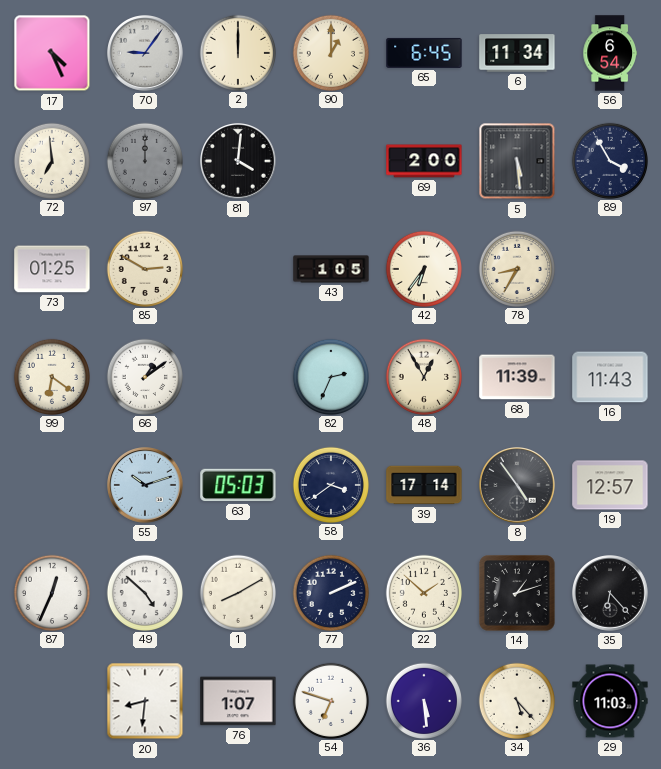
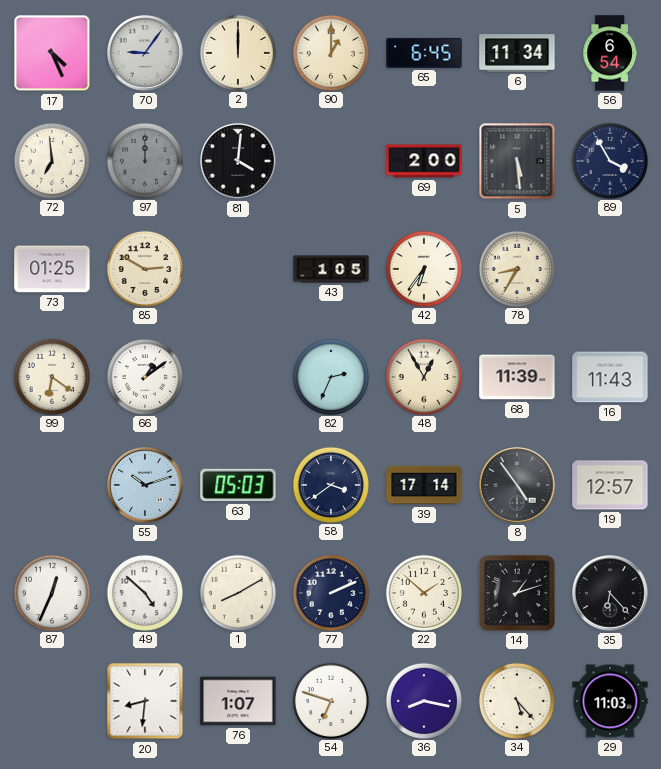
36: 5:29 -> 8:17 (423, 700)
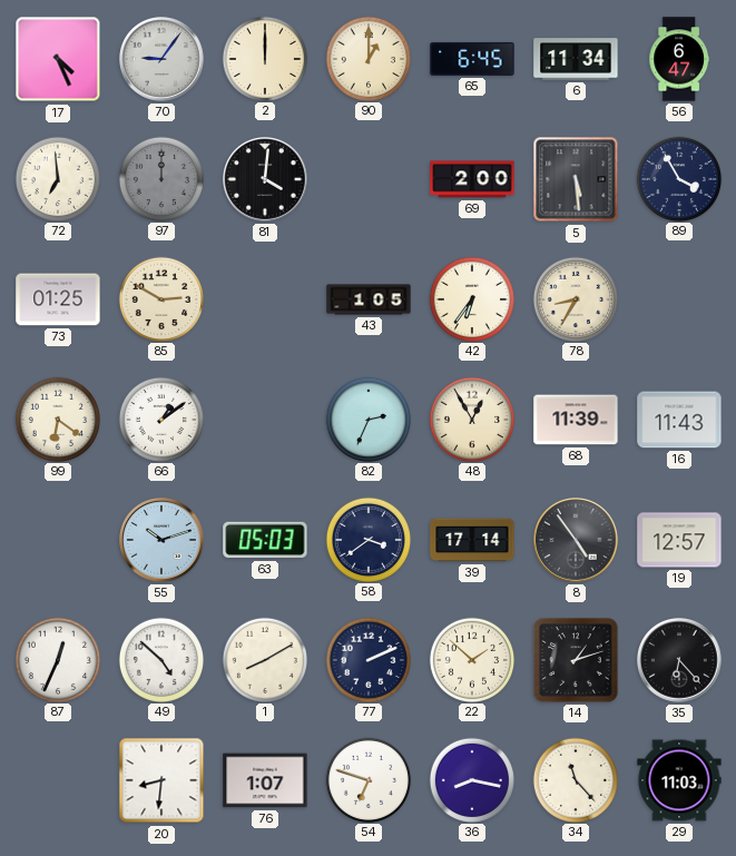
56: 6:54 -> 6:47 (678, 59)
34: 5:23 -> 11:23 (575, 779)
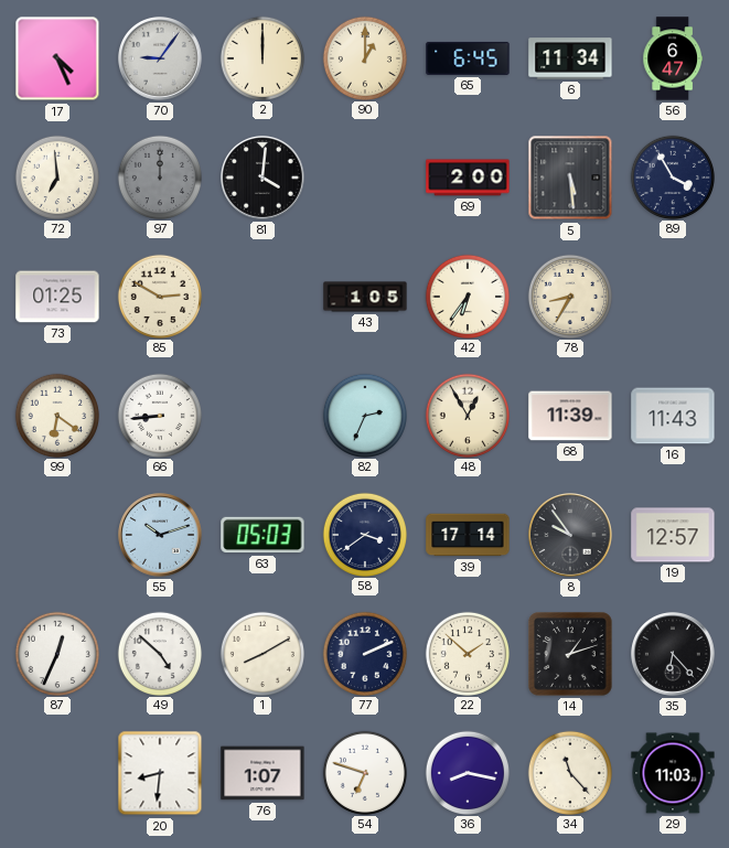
66: 1:09 -> 8:44 (159, 415)
8: 4:54 -> 9:54 (571, 536)
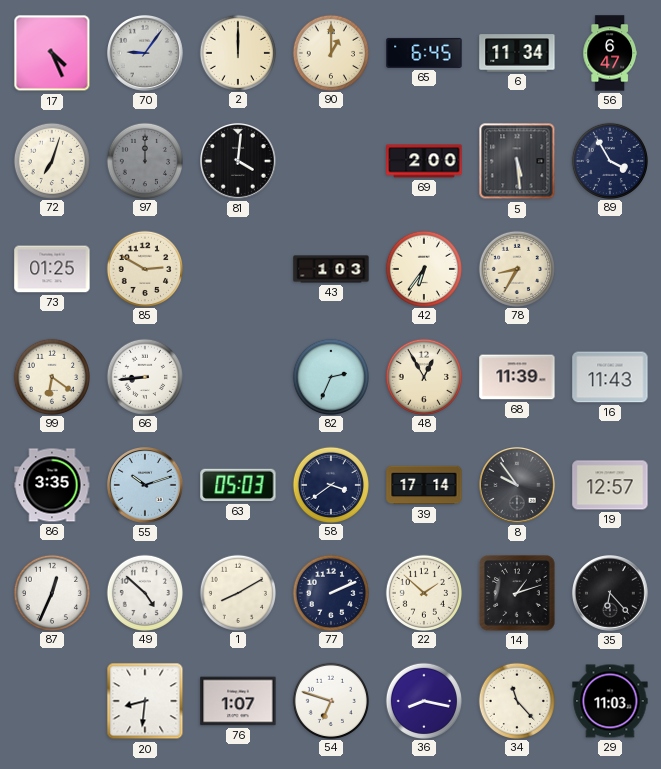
72: 6:59 -> 7:03 (51, 160)
43: 1:05 -> 1:03 (331, 269)
86: none -> 3:35 (52, 485)
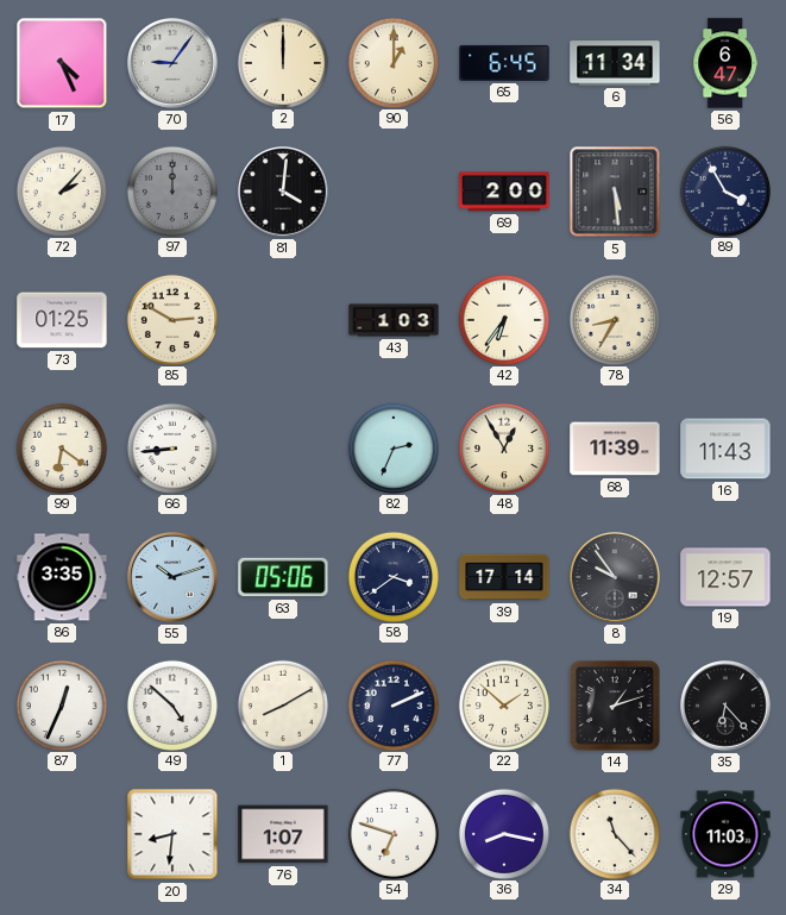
72: 7:03 -> 2:07 (61, 190)
63: 05:03 -> 05:06 (283, 577)
